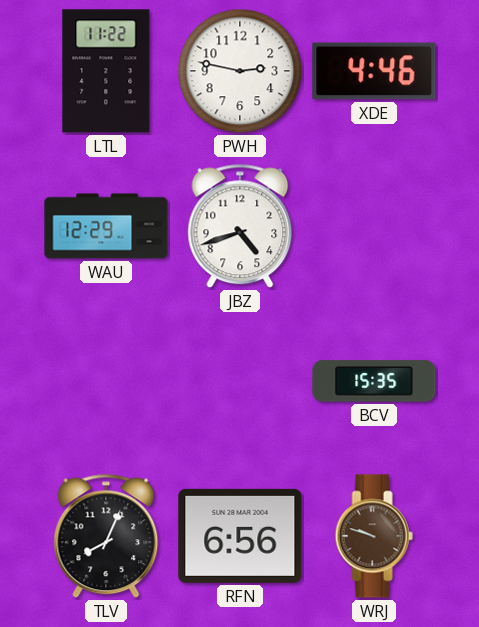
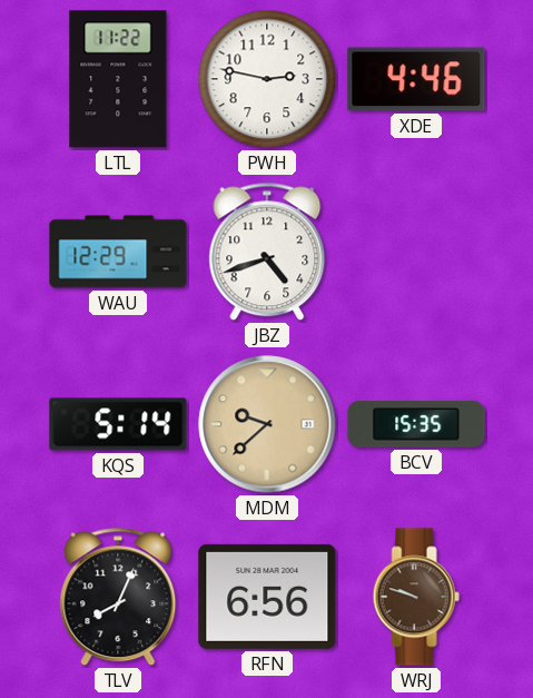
KQS: none -> 5:14 (118, 424)
MDM: none -> 9:38 (267, 424)
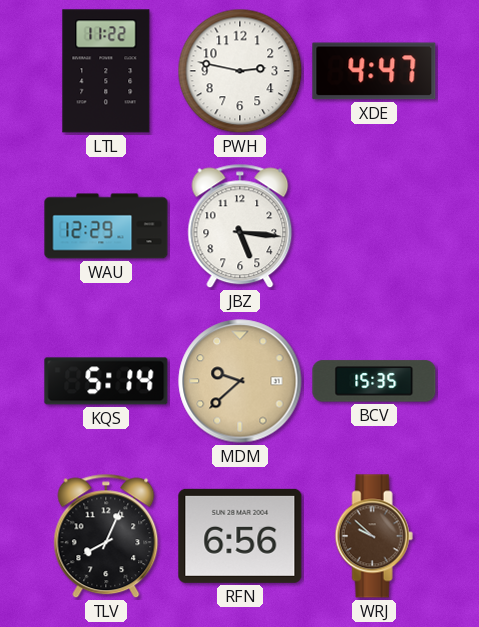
XDE: 4:46 -> 4:47 (374, 71)
JBZ: 4:42 -> 5:16 (240, 226)
WRJ: 9:48 -> 9:52 (374, 536)
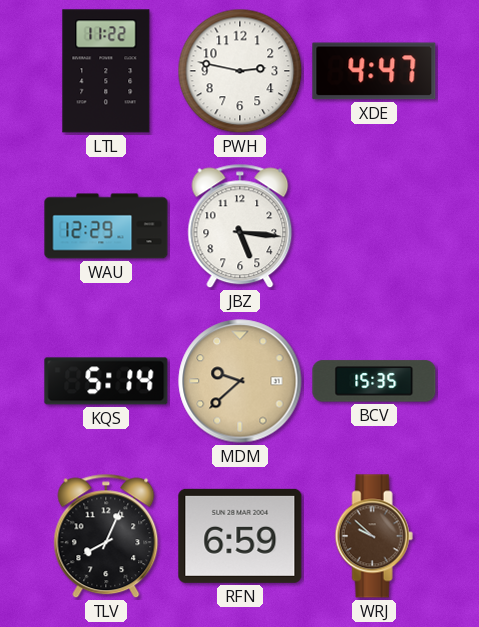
RFN: 6:56 -> 6:59 (240, 536)
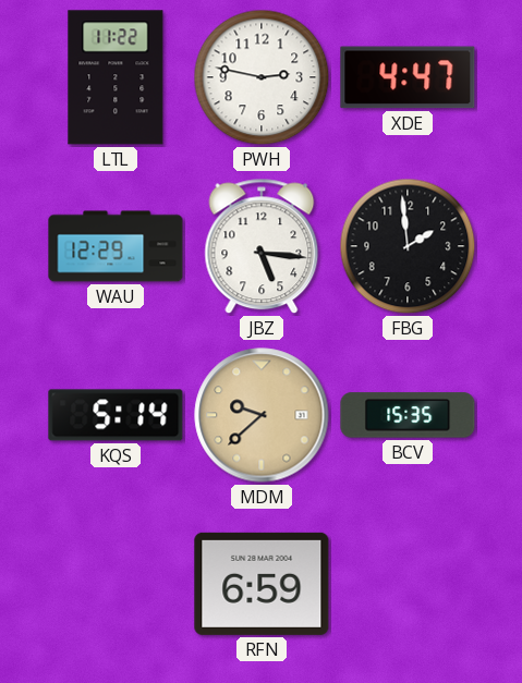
FBG: none -> 1:59 (408, 246)
TLV: 8:04 -> none (106, 536)
WRJ: 9:52 -> none (374, 536)
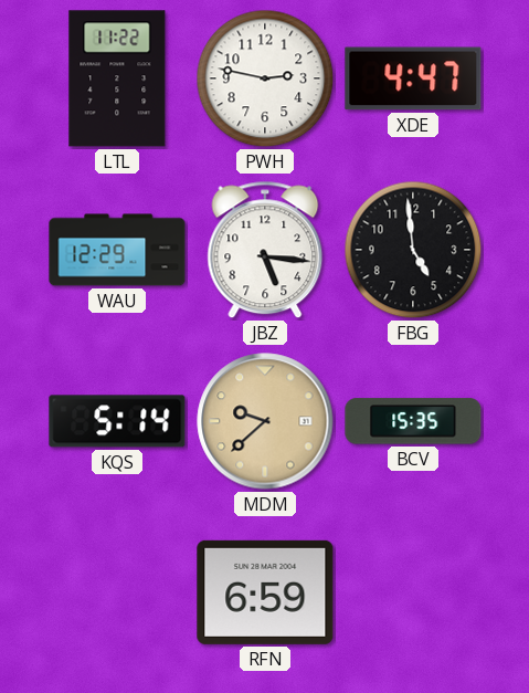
FBG: 1:59 -> 4:59 (413, 250)
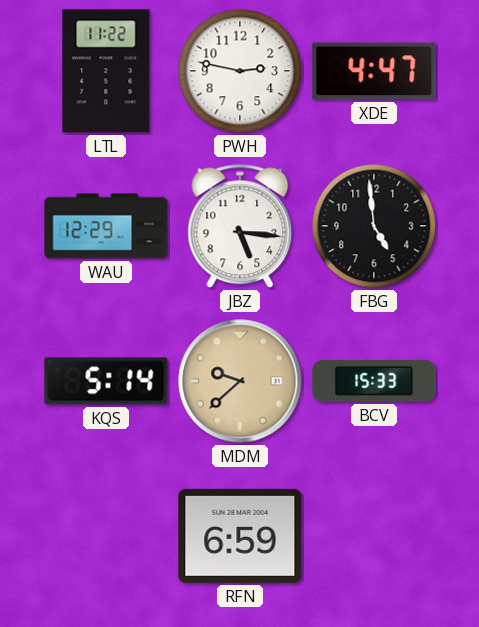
BCV: 15:35 -> 15:33 (374, 381)
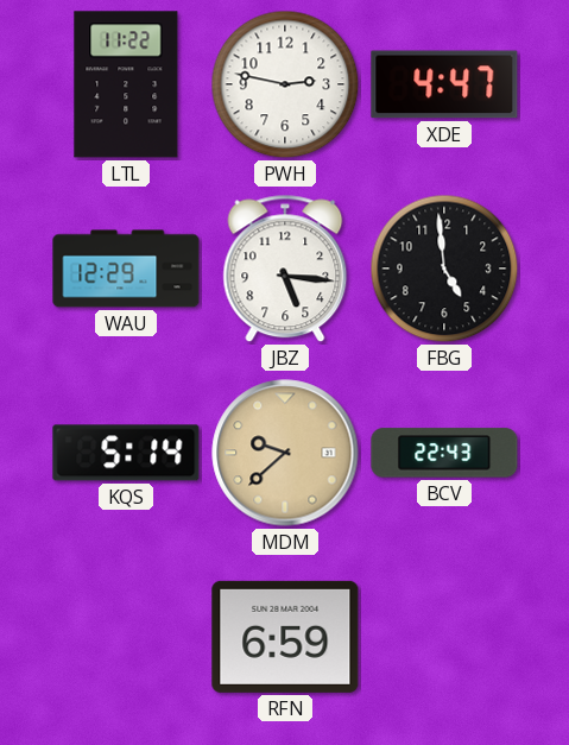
BCV: 15:33 -> 22:43 (444, 453)
